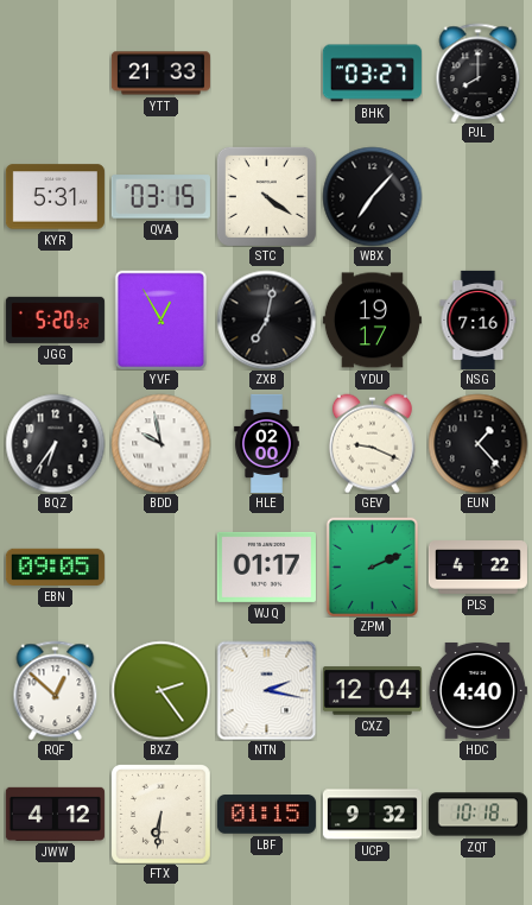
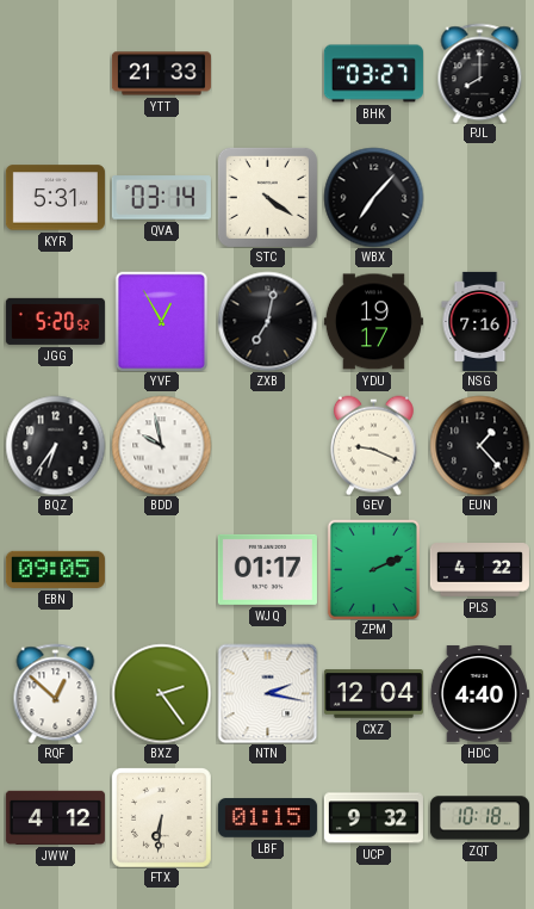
QVA: 03:15 -> 03:14 (161, 198)
HLE: 02:00 -> none (267, 443)
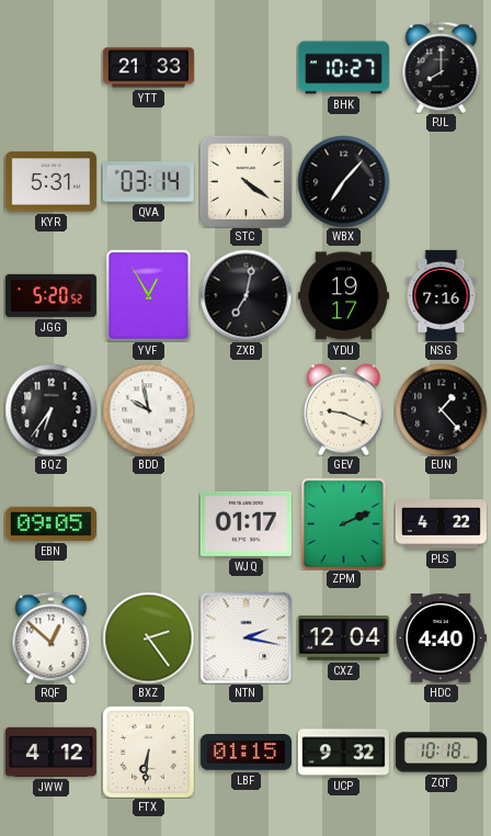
BHK: 03:27 -> 10:27 (343, 68)
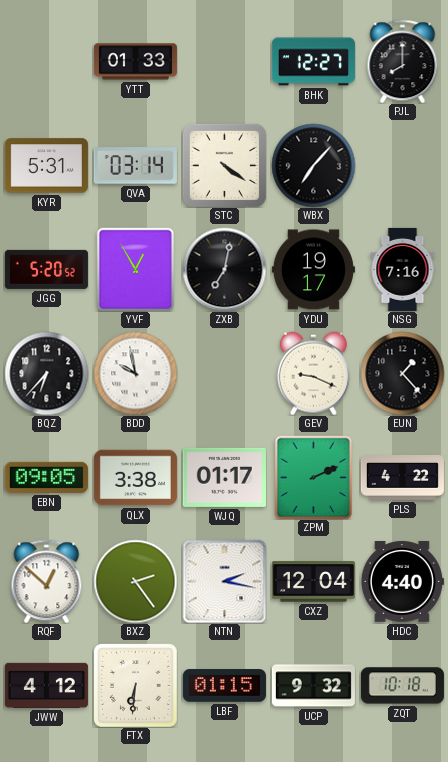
YTT: 21:33 -> 01:33 (135, 62)
BHK: 10:27 -> 12:27 (313, 62)
BQZ: 6:36 -> 6:37 (46, 373)
QLX: none -> 3:38 (135, 478)
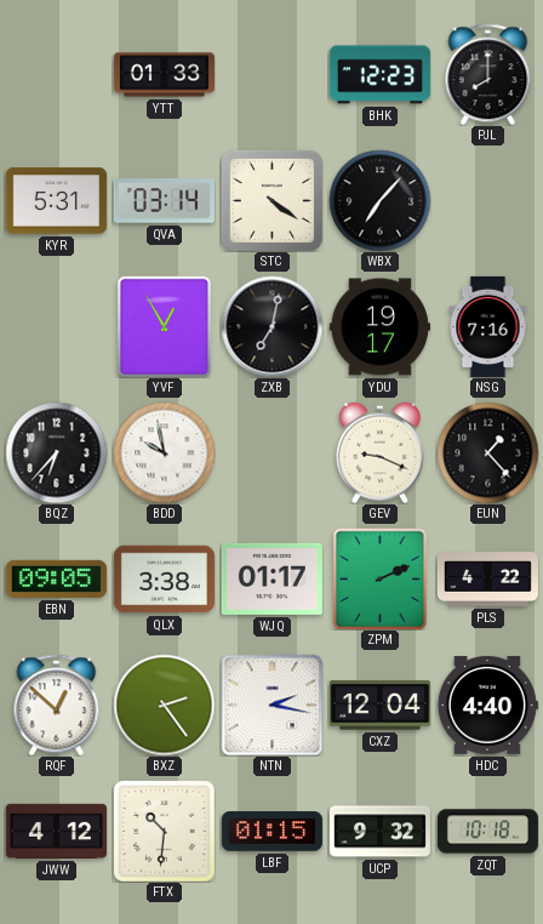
BHK: 12:27 -> 12:23 (379, 75)
JGG: 5:20 -> none (46, 269)
FTX: 6:31 -> 10:31 (165, 832)
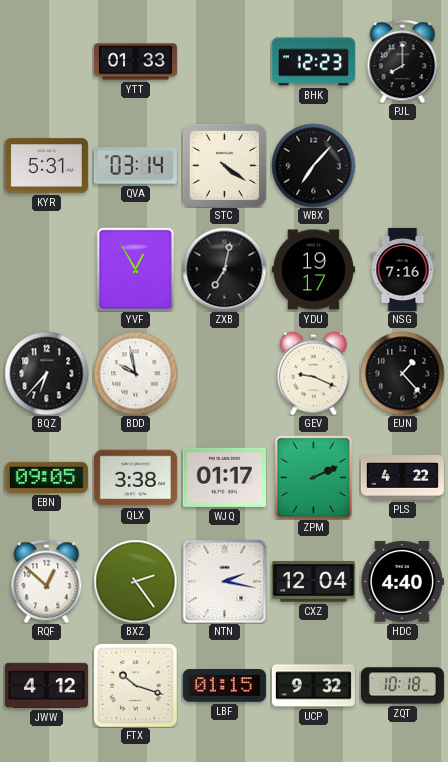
FTX: 10:31 -> 10:18 (136, 686)
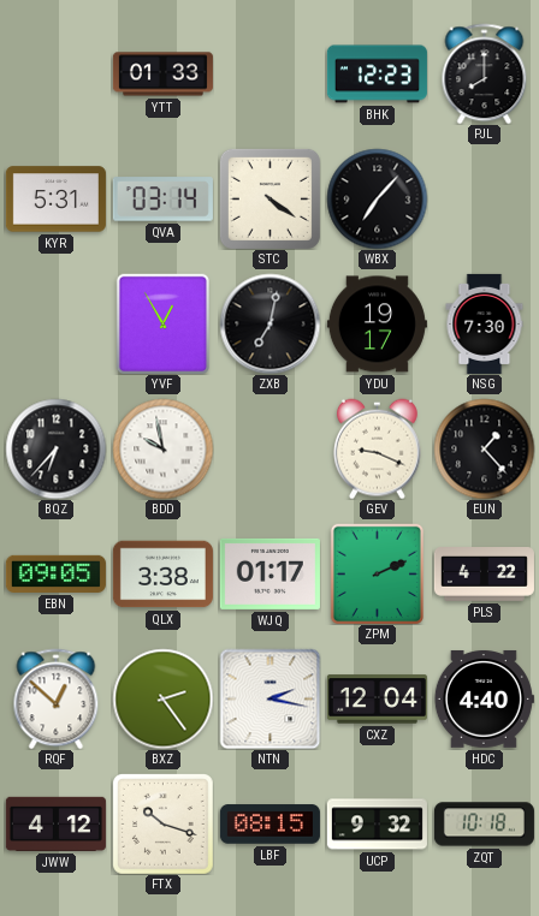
NSG: 7:16 -> 7:30 (485, 323)
LBF: 01:15 -> 08:15 (269, 825)
